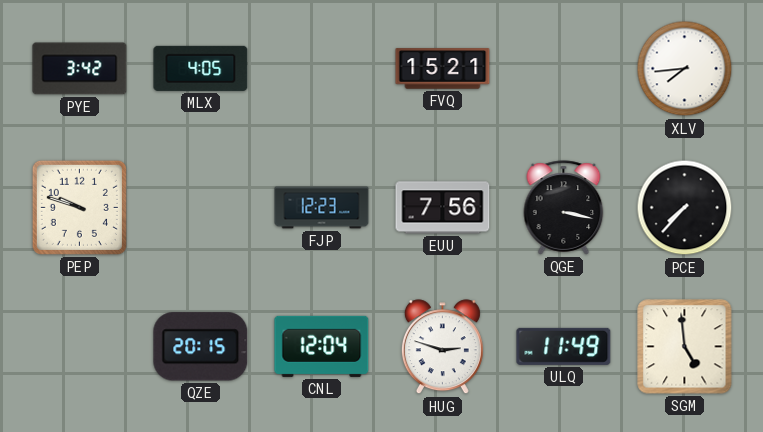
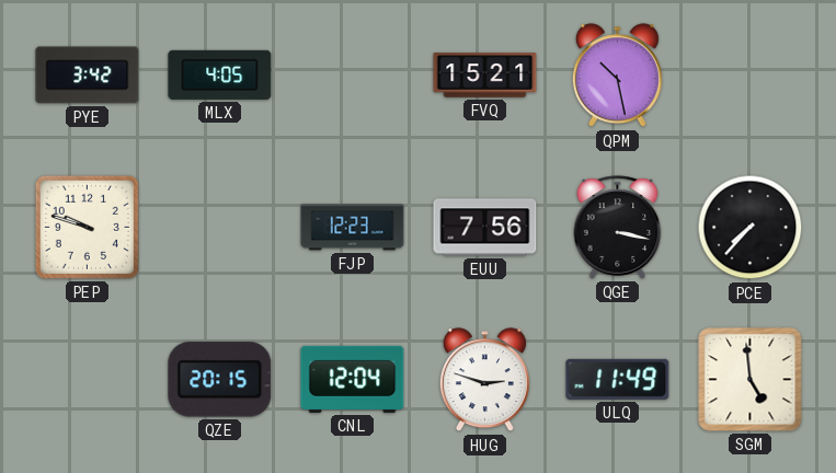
QPM: none -> 10:28 (617, 76)
XLV: 7:44 -> none (685, 69)
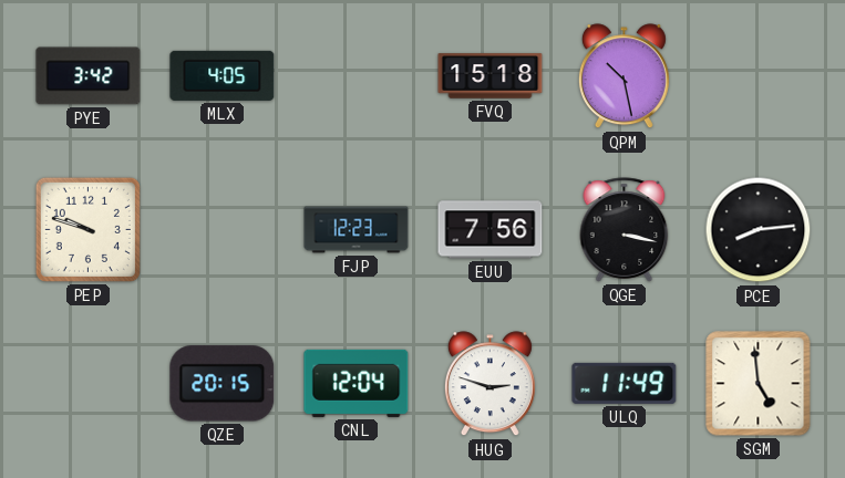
FVQ: 15:21 -> 15:18 (491, 76)
PCE: 7:37 -> 8:14 (759, 230)
